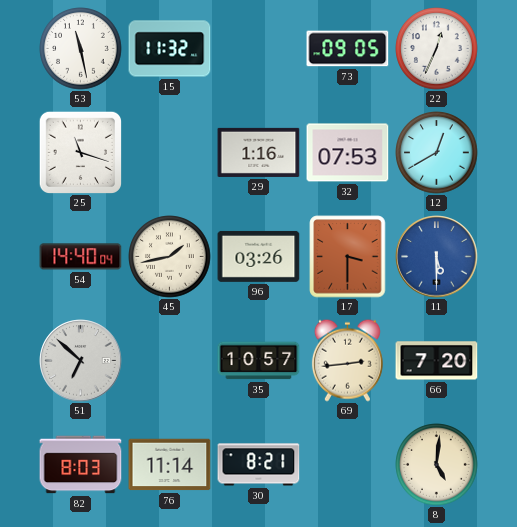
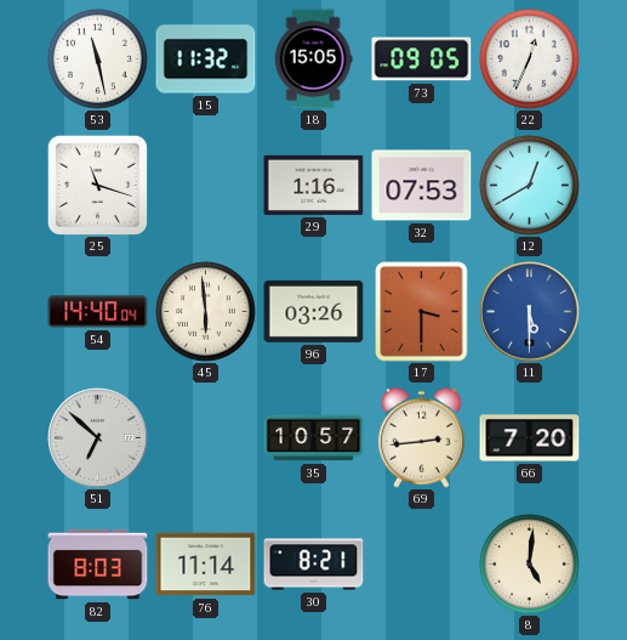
18: none -> 15:05 (313, 60)
45: 1:43 -> 5:59 (206, 312)
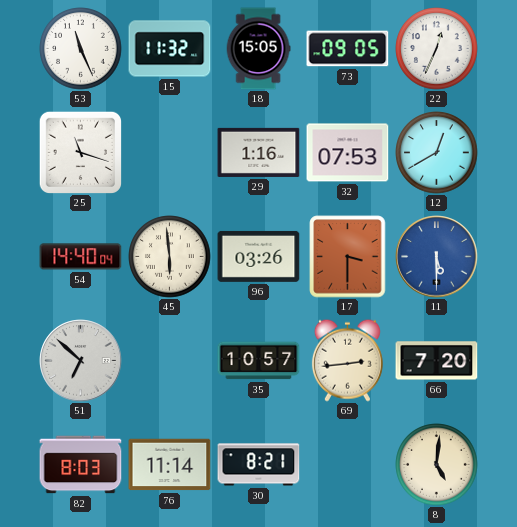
53: 11:28 -> 11:26 (81, 49)
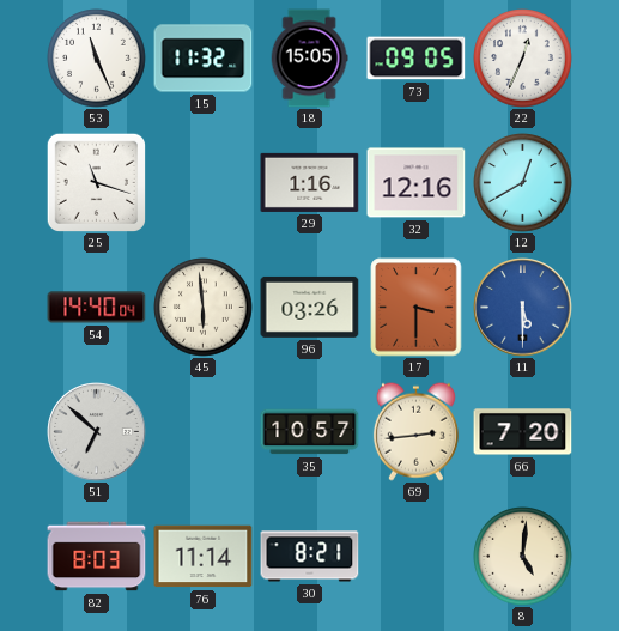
32: 07:53 -> 12:16 (417, 183)
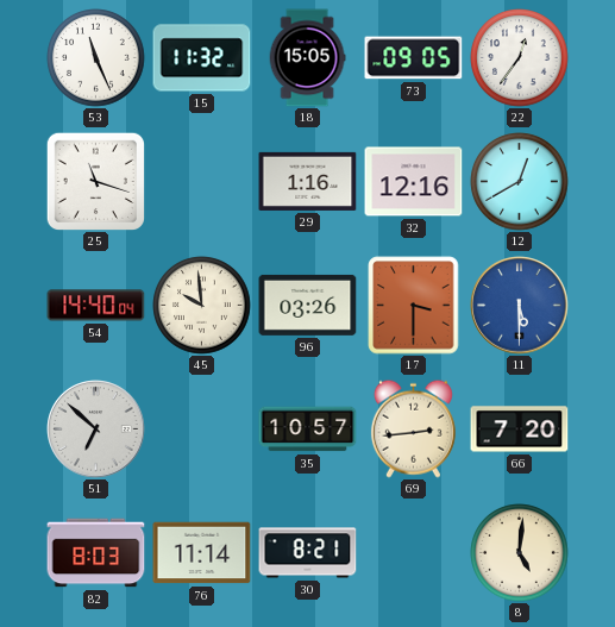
22: 12:34 -> 12:36 (520, 58)
45: 5:59 -> 9:59 (202, 306)
